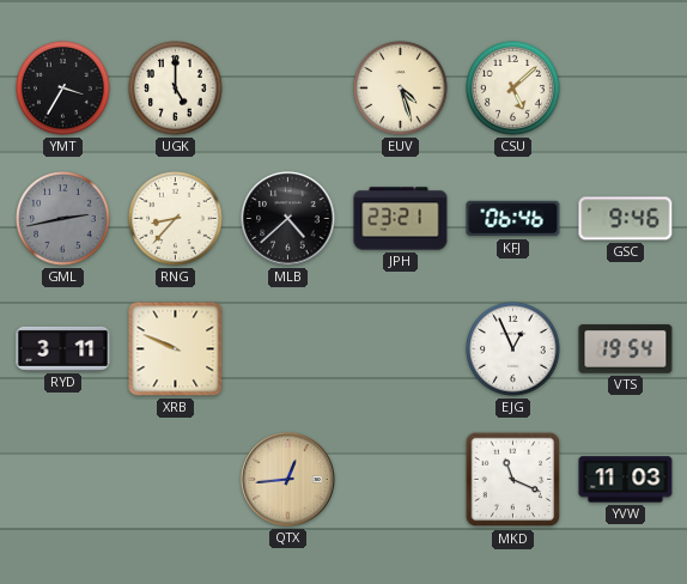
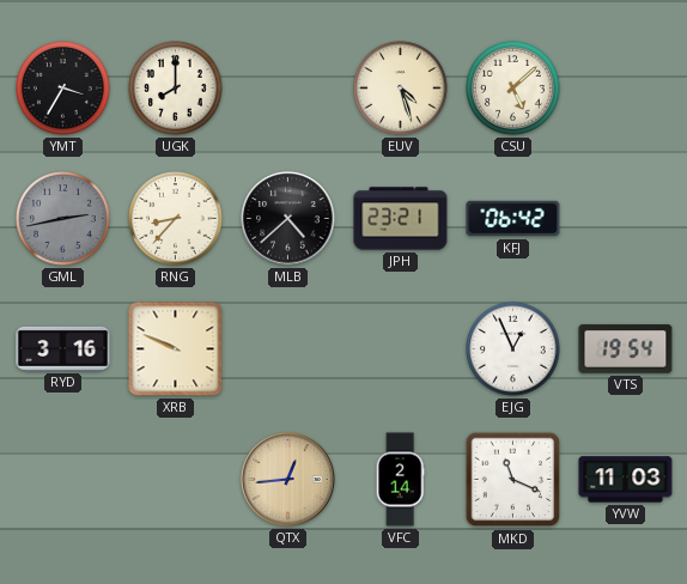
UGK: 5:00 -> 8:00 (176, 89)
KFJ: 06:46 -> 06:42 (513, 219)
GSC: 9:46 -> none (626, 219)
RYD: 3:11 -> 3:16 (63, 348)
VFC: none -> 2:14 (400, 480)
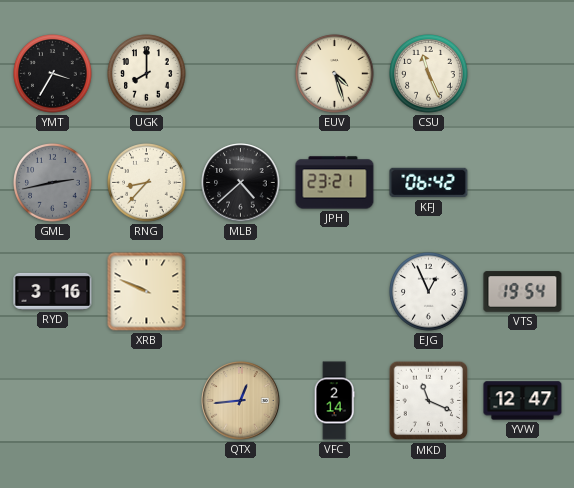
CSU: 5:08 -> 11:26 (429, 74)
YVW: 11:03 -> 12:47 (523, 401)
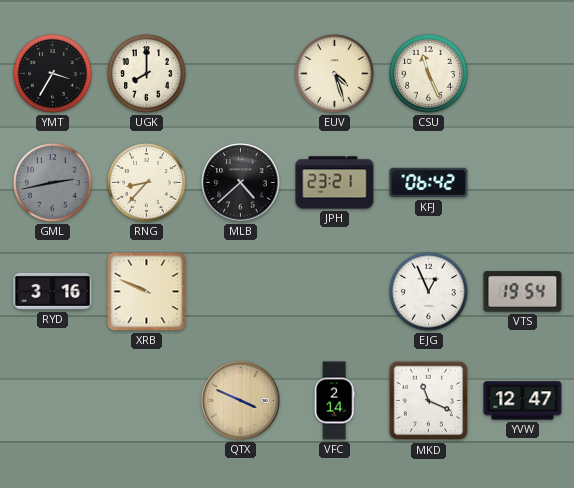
QTX: 12:44 -> 3:49 (241, 401)
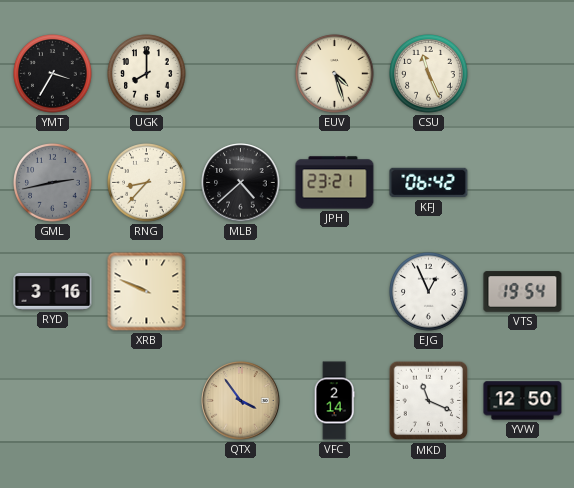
QTX: 3:49 -> 3:54 (241, 401)
YVW: 12:47 -> 12:50 (523, 401)
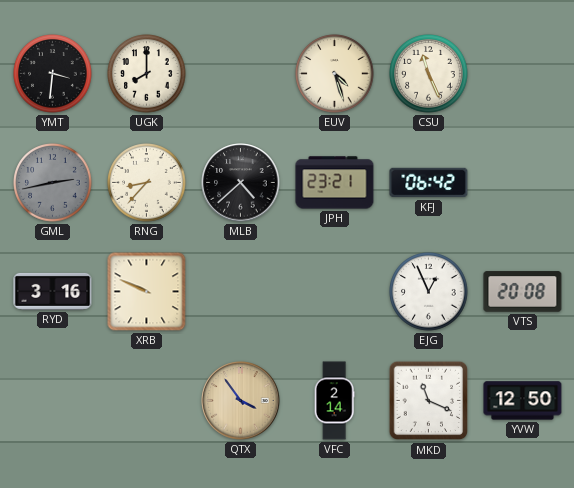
YMT: 3:35 -> 3:31 (53, 74)
VTS: 19:54 -> 20:08 (523, 292)
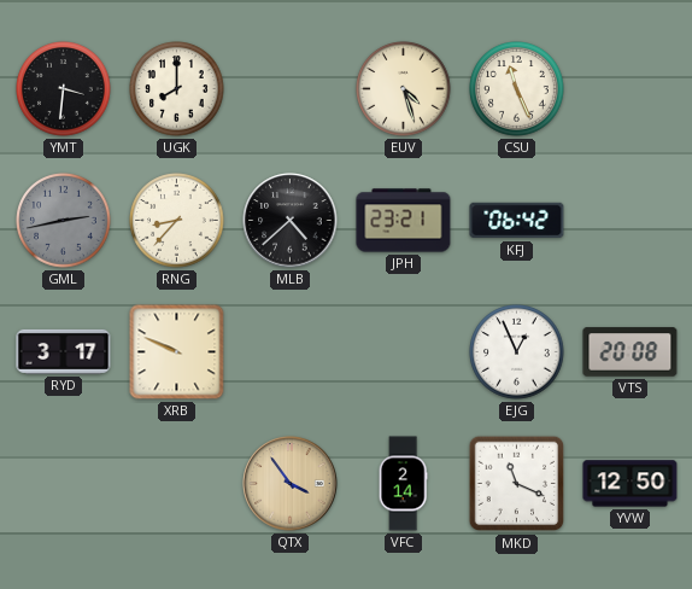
RYD: 3:16 -> 3:17 (64, 351)
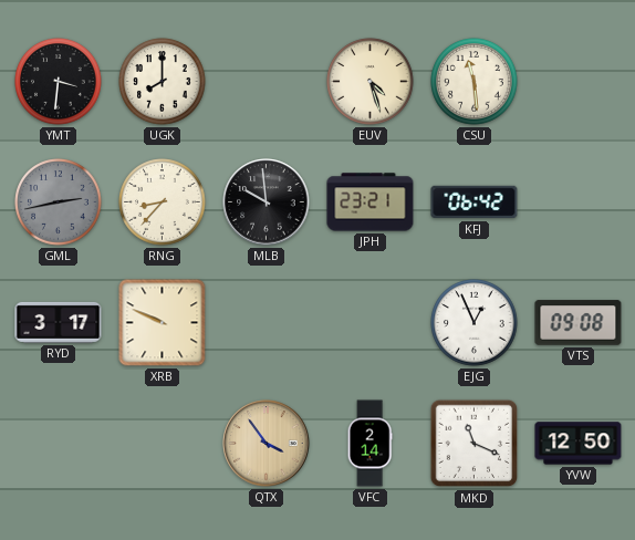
CSU: 11:26 -> 11:29 (475, 82)
MLB: 4:38 -> 9:59 (267, 202)
VTS: 20:08 -> 09:08 (579, 323)
